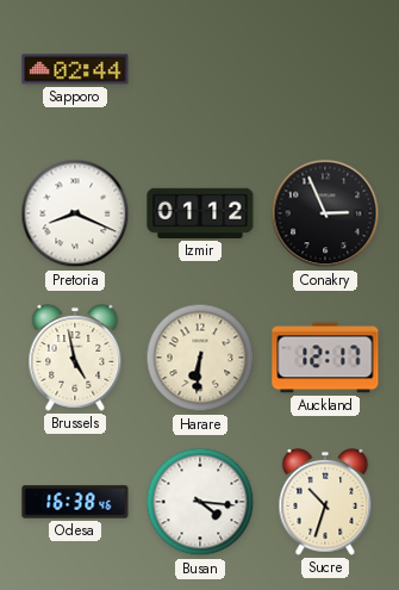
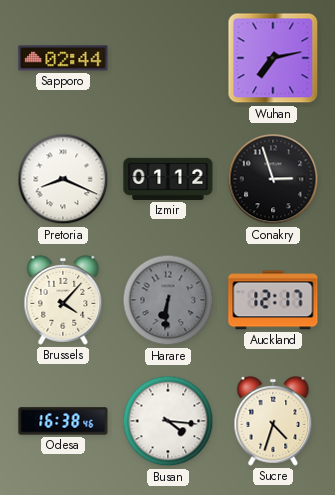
Wuhan: none -> 7:13 (273, 58)
Conakry: 2:56 -> 2:57 (273, 179)
Brussels: 4:58 -> 4:07 (63, 300)
Harare dial: cream -> grey (168, 300)
Sucre: 10:33 -> 4:33 (273, 421)
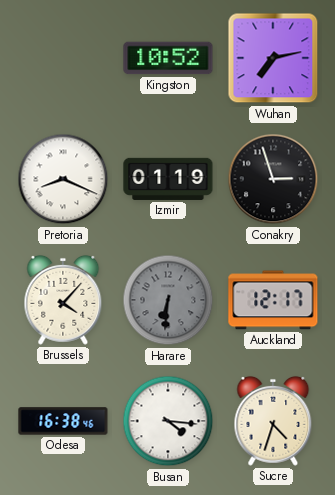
Sapporo: 02:44 -> none (63, 58)
Kingston: none -> 10:52 (168, 58)
Izmir: 01:12 -> 01:19 (168, 179)
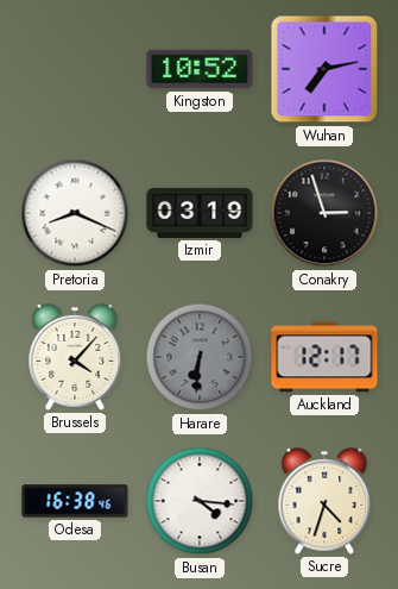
Izmir: 01:19 -> 03:19 (200, 213)
